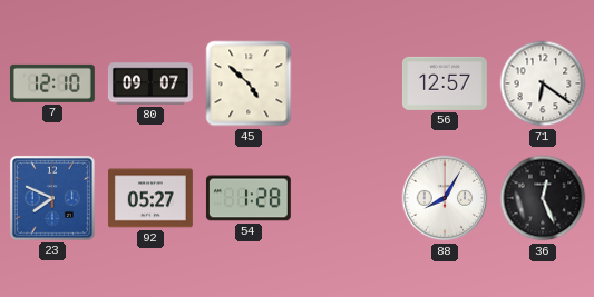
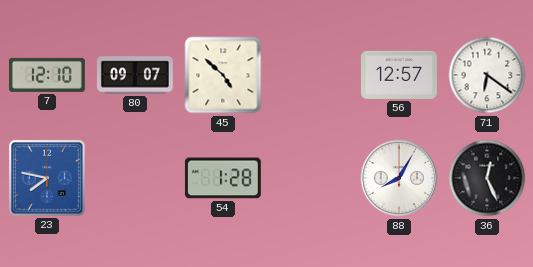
23: 7:49 -> 7:47 (47, 178)
92: 05:27 -> none (150, 198)
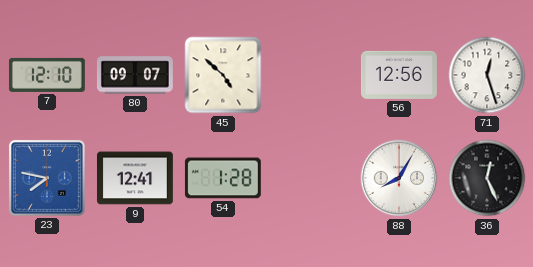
56: 12:57 -> 12:56 (399, 75)
71: 6:21 -> 12:27 (487, 75)
9: none -> 12:41 (135, 178)
